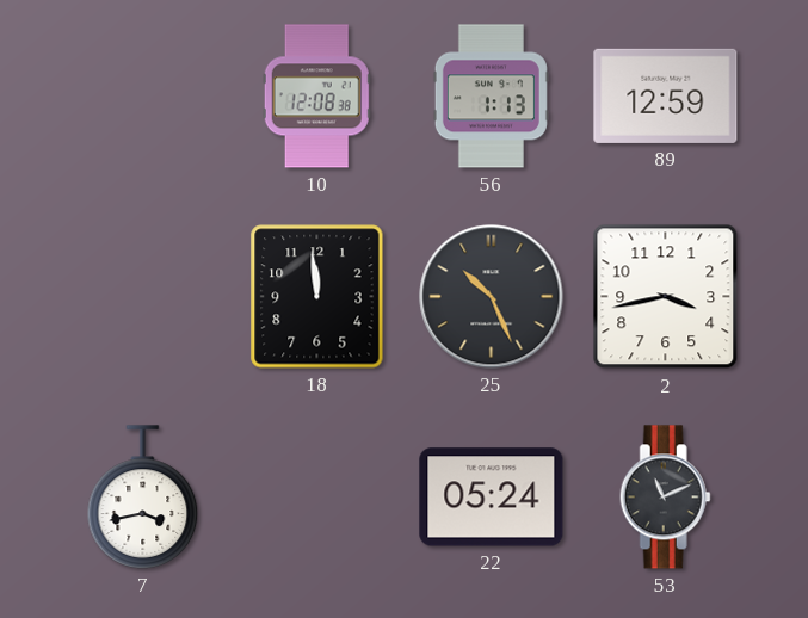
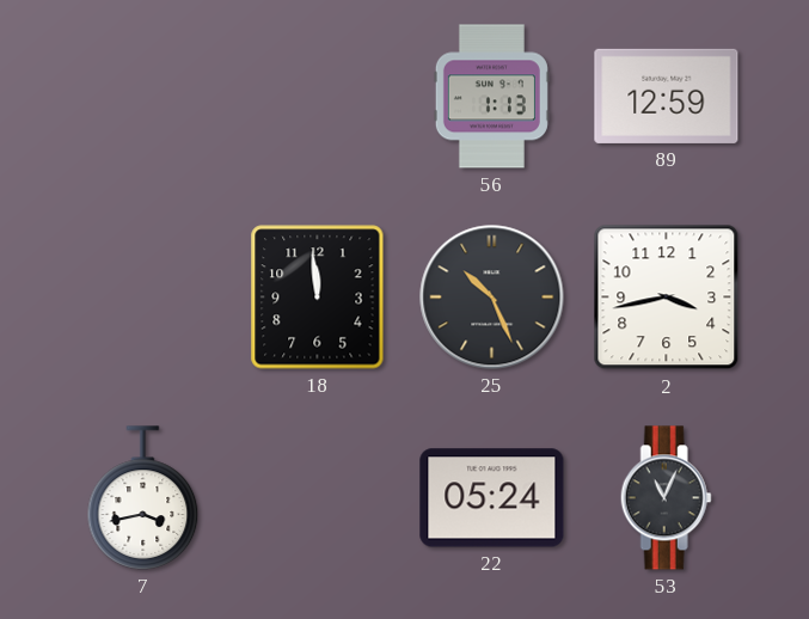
10: 12:08 -> none (316, 97)
53: 11:11 -> 11:04 (666, 498)
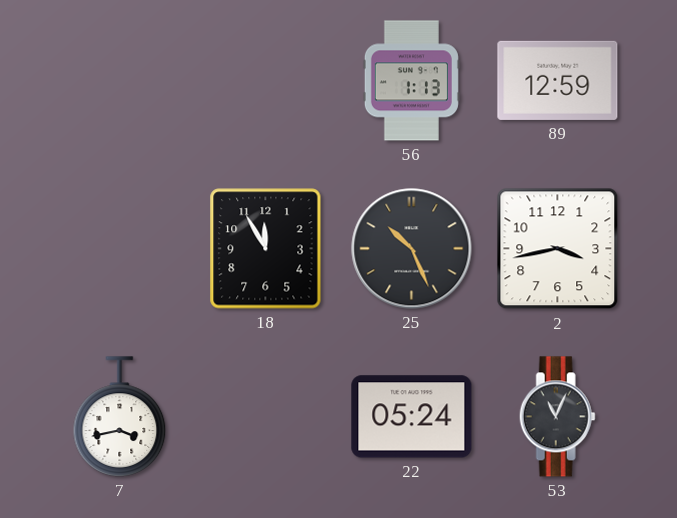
18: 11:59 -> 11:55 (266, 249)
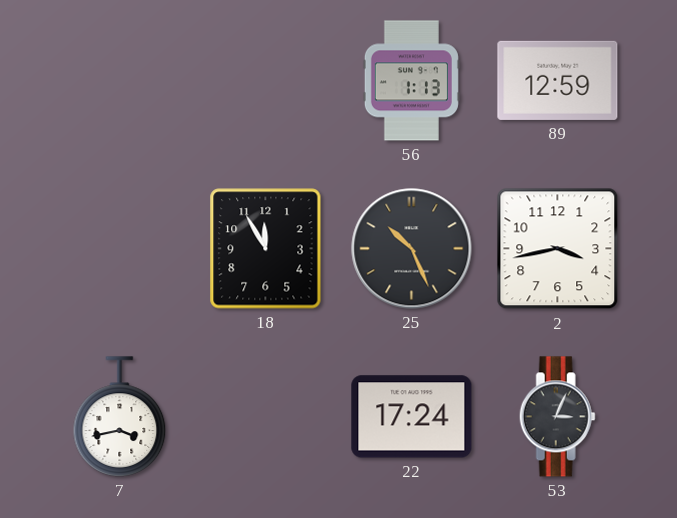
22: 05:24 -> 17:24 (412, 417)
53: 11:04 -> 3:04 (557, 417)
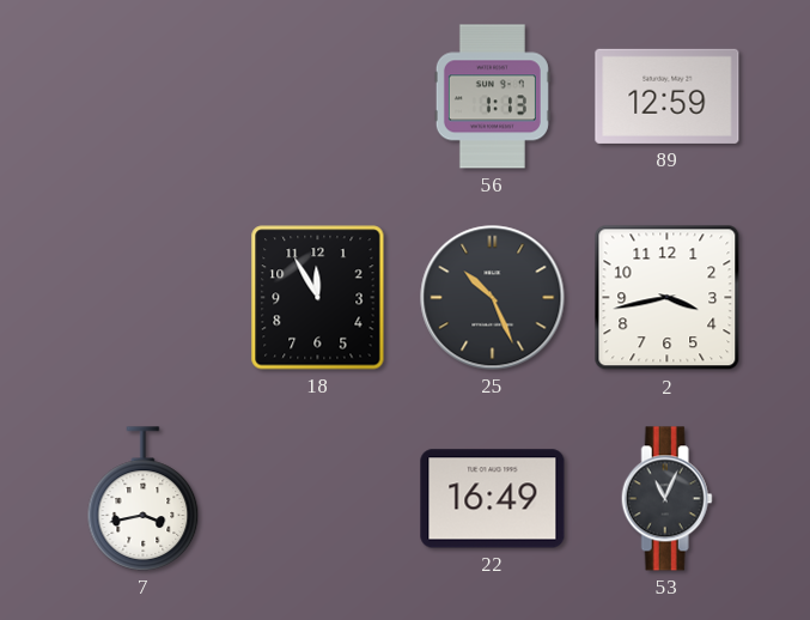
22: 17:24 -> 16:49 (493, 499)
53: 3:04 -> 11:04 (666, 499)
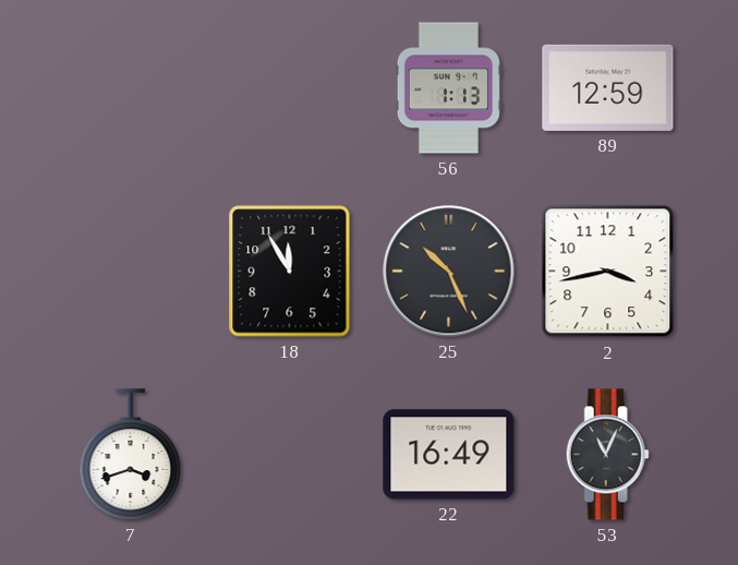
7: 3:43 -> 3:42 (131, 455)
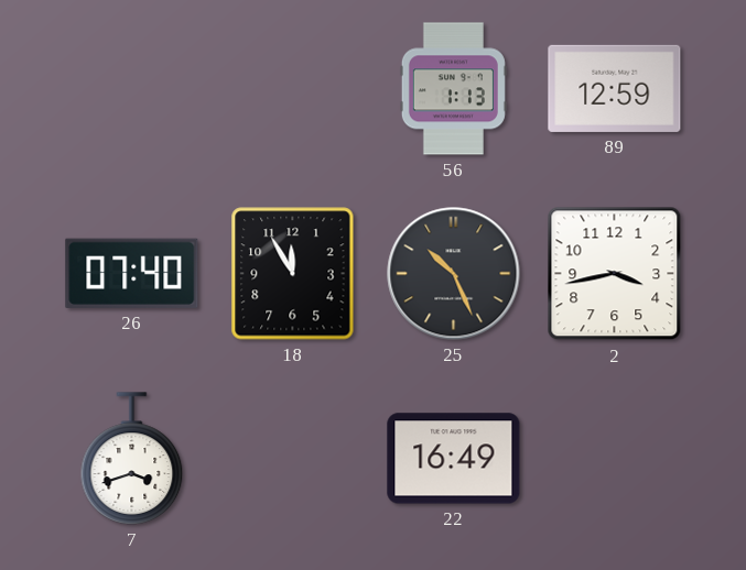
26: none -> 07:40 (132, 273)
53: 11:04 -> none (607, 455)
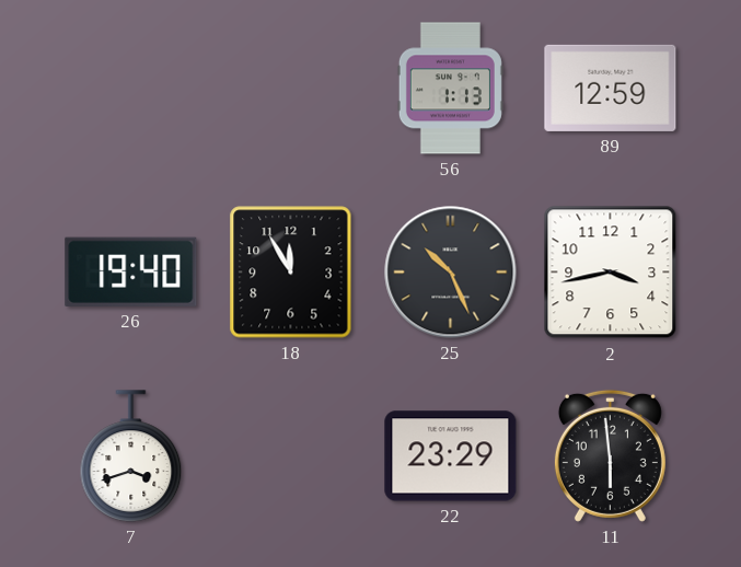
26: 07:40 -> 19:40 (131, 271)
22: 16:49 -> 23:29 (451, 456)
11: none -> 5:59 (610, 455)
